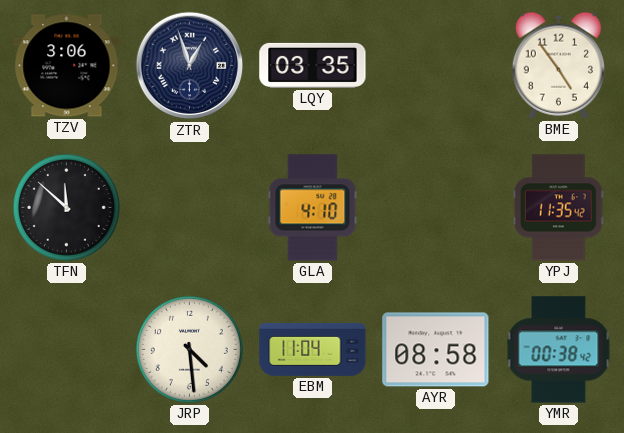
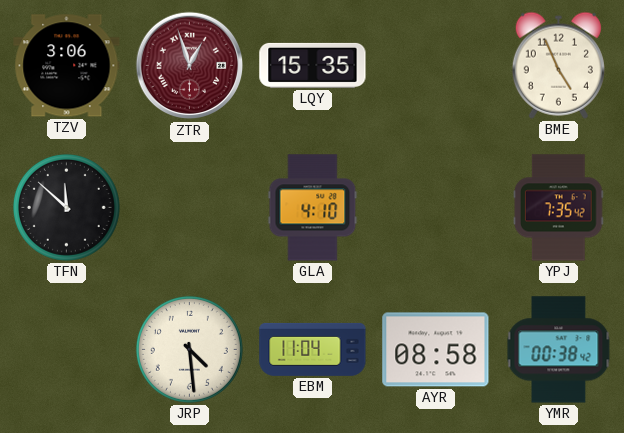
ZTR dial: navy -> burgundy (190, 66)
LQY: 03:35 -> 15:35 (313, 65)
BME: 4:54 -> 4:56 (558, 65)
YPJ: 11:35 -> 7:35 (558, 208)
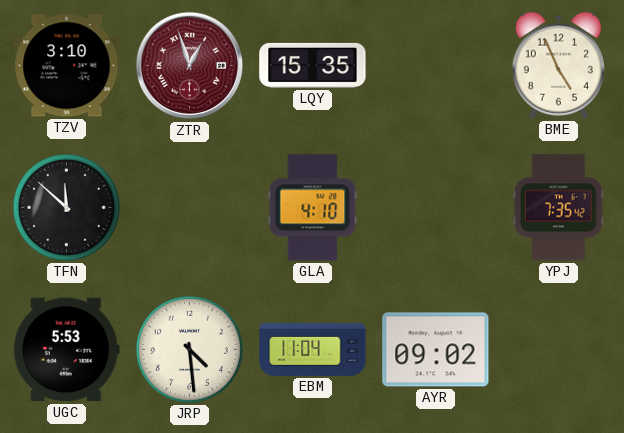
TZV: 3:06 -> 3:10 (67, 66)
UGC: none -> 5:53 (66, 350)
AYR: 08:58 -> 09:02 (436, 350)
YMR: 00:38 -> none (559, 350)
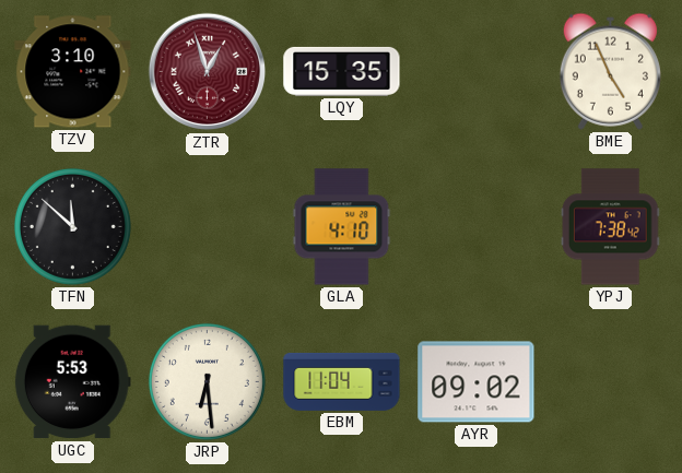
YPJ: 7:35 -> 7:38 (610, 227)
JRP: 4:29 -> 6:29 (207, 381)
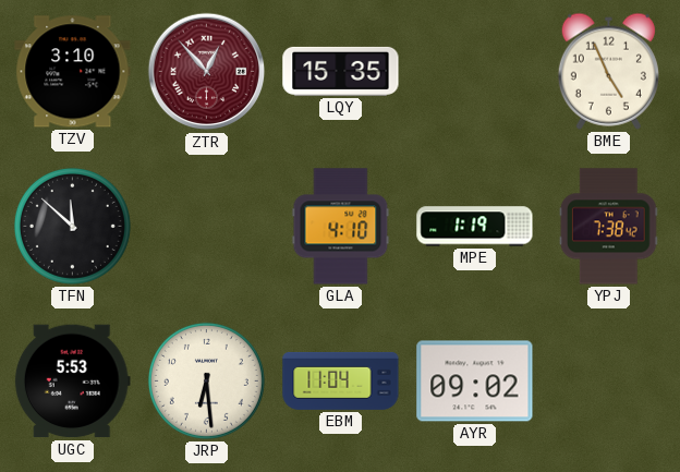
ZTR: 12:57 -> 12:53 (207, 72)
MPE: none -> 1:19 (475, 227)
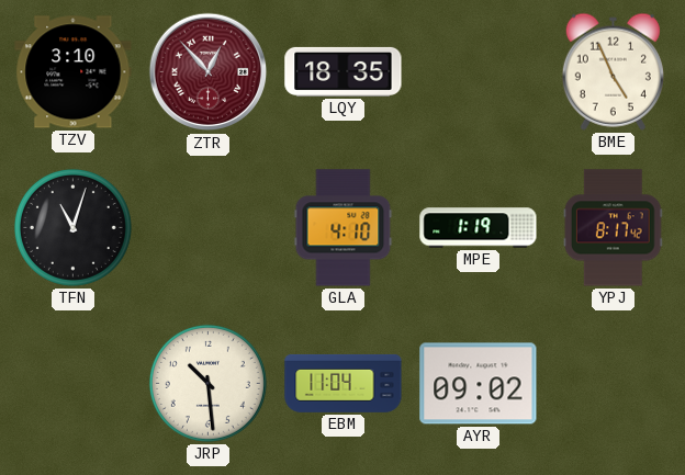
LQY: 15:35 -> 18:35 (344, 71)
TFN: 11:52 -> 11:03 (72, 227)
YPJ: 7:38 -> 8:17 (613, 228)
UGC: 5:53 -> none (72, 382)
JRP: 6:29 -> 10:29 (207, 383)
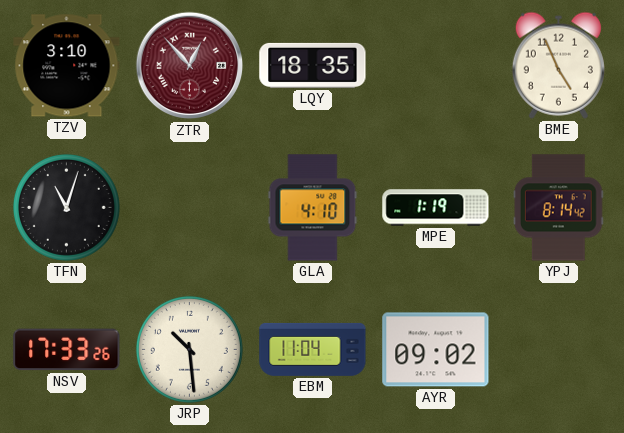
YPJ: 8:17 -> 8:14 (558, 208)
NSV: none -> 17:33 (67, 350)
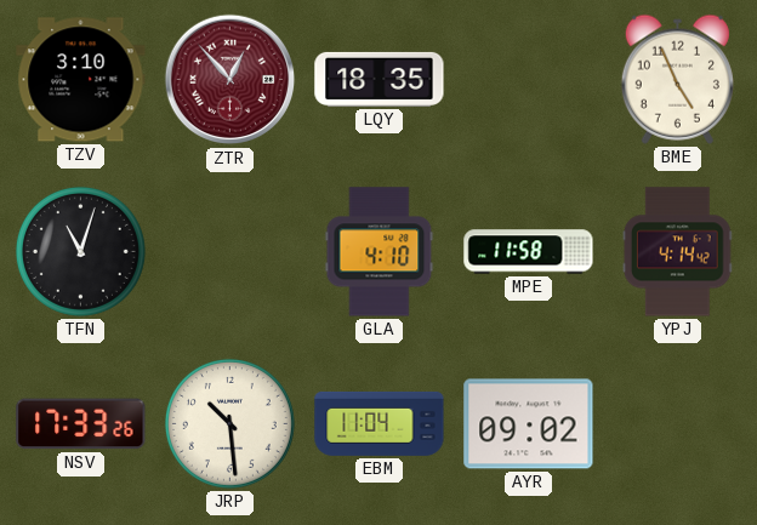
MPE: 1:19 -> 11:58 (529, 252)
YPJ: 8:14 -> 4:14 (677, 252)
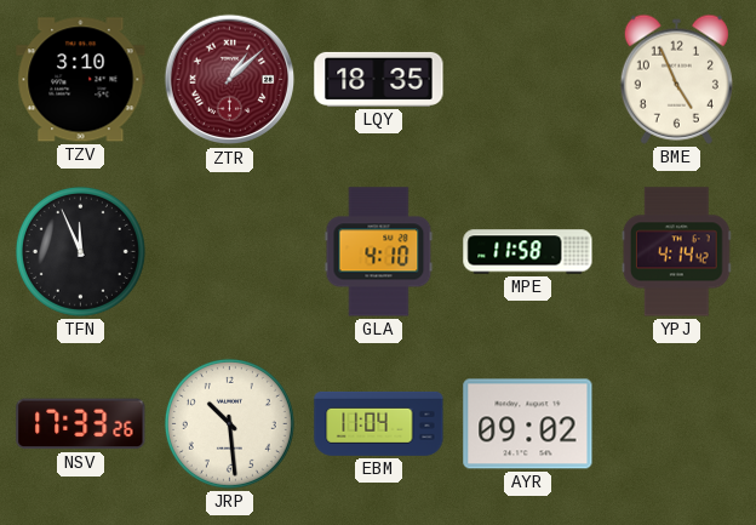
ZTR: 12:53 -> 1:08 (230, 80)
TFN: 11:03 -> 11:56 (80, 251)
